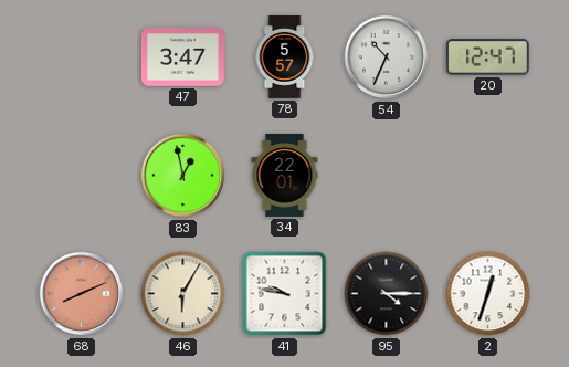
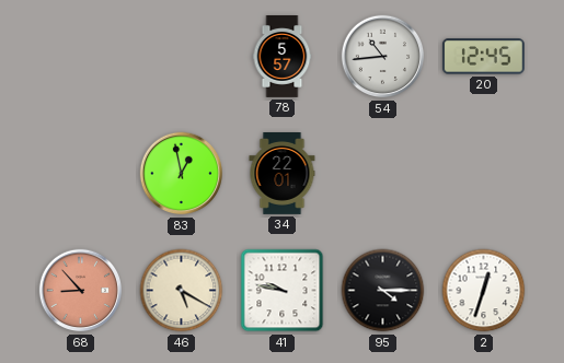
47: 3:47 -> none (182, 57)
54: 10:34 -> 10:44 (383, 57)
20: 12:47 -> 12:45 (483, 57)
68: 8:11 -> 8:53 (81, 291)
46: 6:05 -> 5:20 (182, 291)
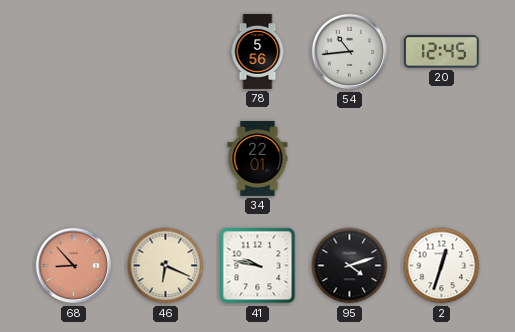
78: 5:57 -> 5:56 (258, 52)
83: 12:58 -> none (182, 174)
46: 5:20 -> 6:19 (166, 266)
95: 4:15 -> 4:12 (350, 266)
